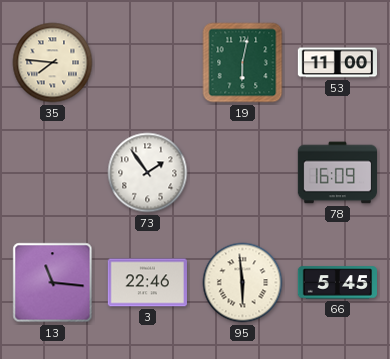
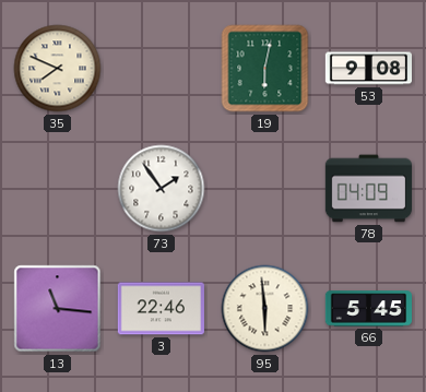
35: 7:46 -> 7:49 (58, 69)
53: 11:00 -> 9:08 (368, 69)
78: 16:09 -> 04:09 (368, 189)
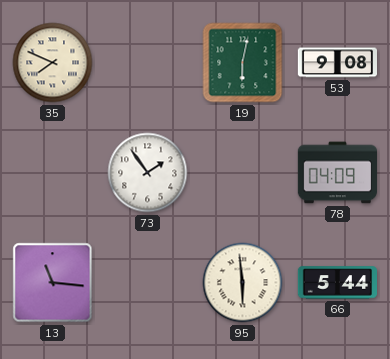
3: 22:46 -> none (161, 309)
66: 5:45 -> 5:44 (337, 283)
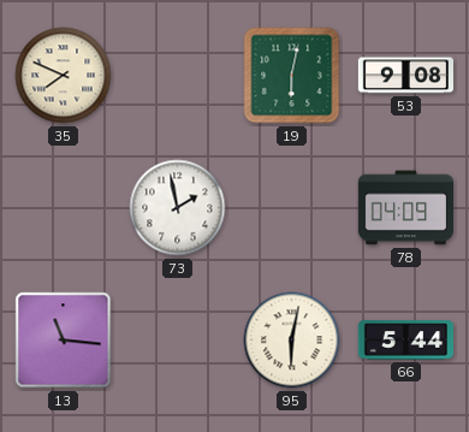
73: 1:54 -> 1:58 (178, 208)
95: 5:59 -> 6:02 (292, 341)
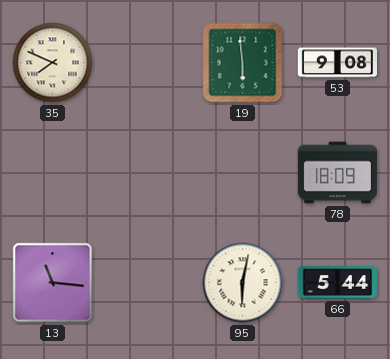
19: 6:02 -> 5:59 (243, 63)
73: 1:58 -> none (178, 208)
78: 04:09 -> 18:09 (337, 173)
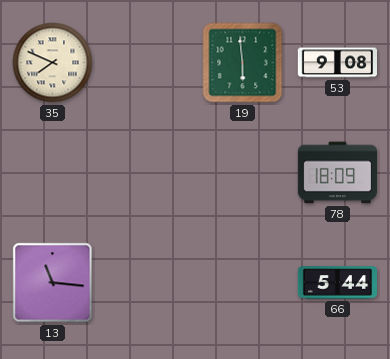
95: 6:02 -> none (243, 283)
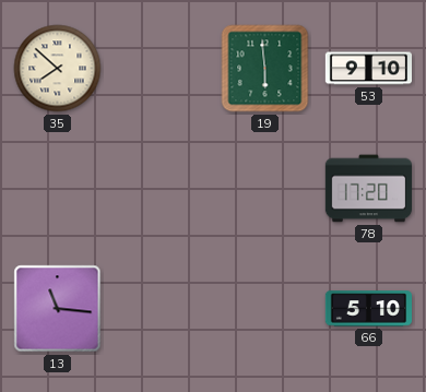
35: 7:49 -> 7:52 (58, 69)
53: 9:08 -> 9:10 (368, 69)
78: 18:09 -> 17:20 (368, 189)
66: 5:44 -> 5:10 (368, 309)
